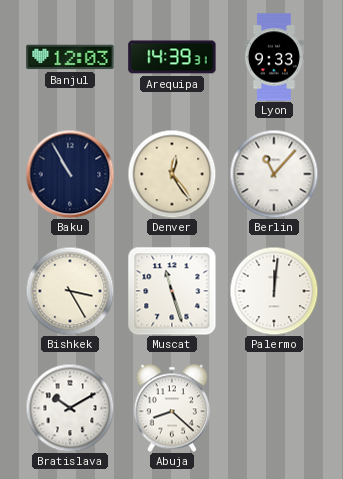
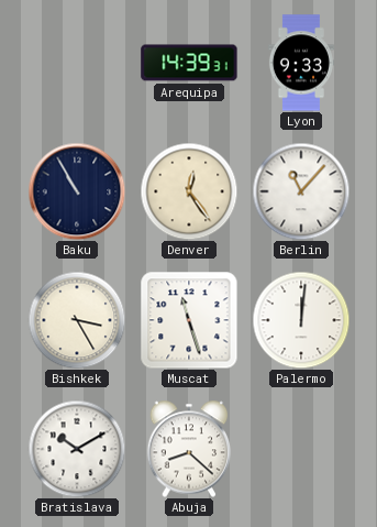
Banjul: 12:03 -> none (70, 57)
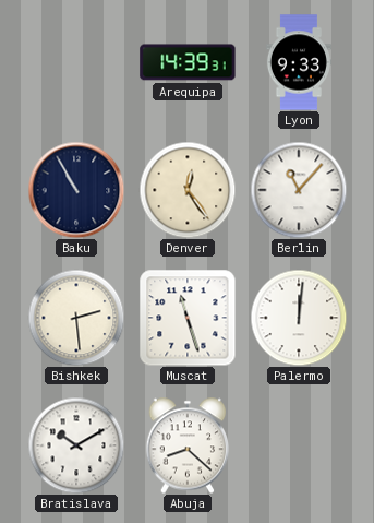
Bishkek: 3:25 -> 2:29 (76, 318)
